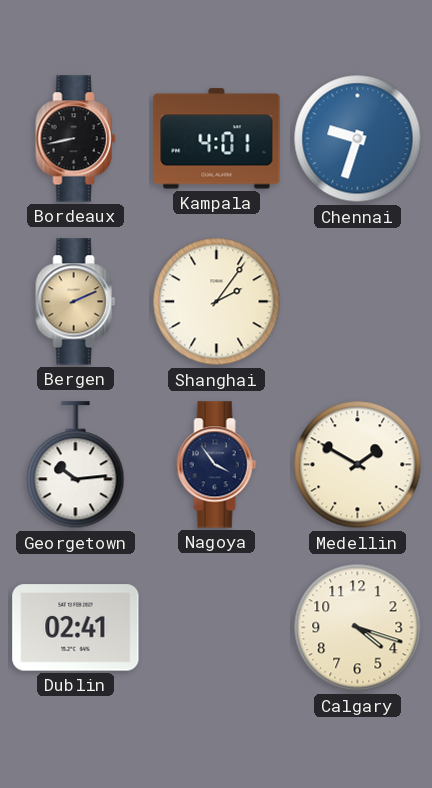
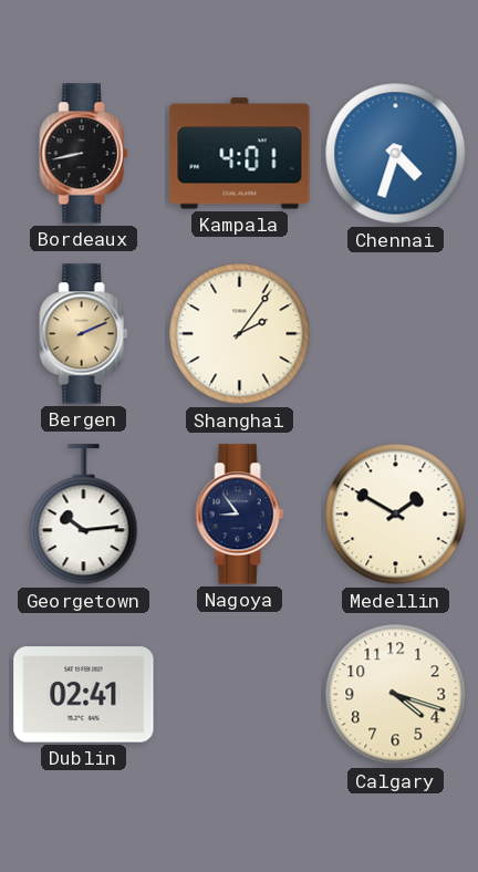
Chennai: 9:33 -> 4:33 (396, 154)
Nagoya: 3:54 -> 8:54 (240, 515)
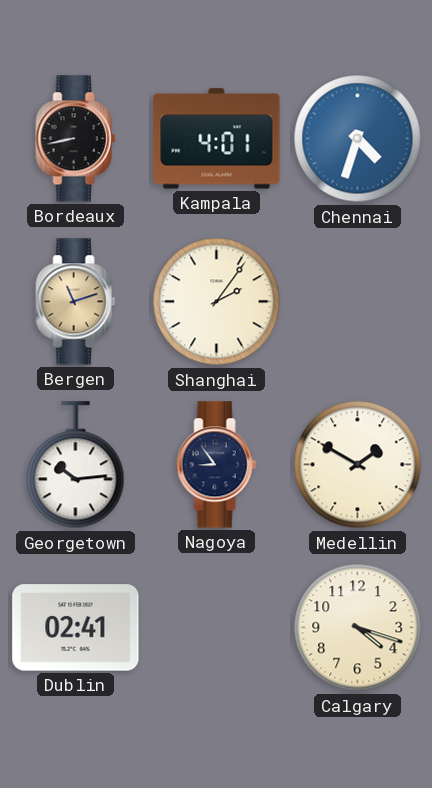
Bergen: 2:11 -> 11:12 (76, 302)
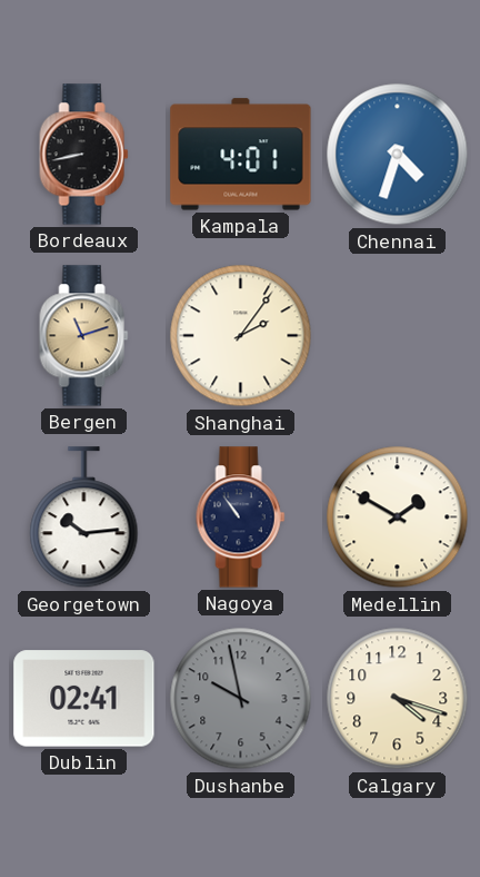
Nagoya: 8:54 -> 10:54 (241, 518)
Dushanbe: none -> 9:58 (241, 699)
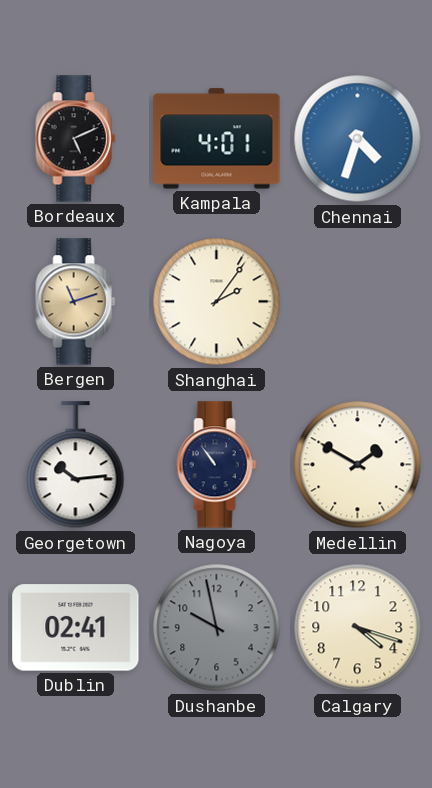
Bordeaux: 8:43 -> 5:11 (76, 139)
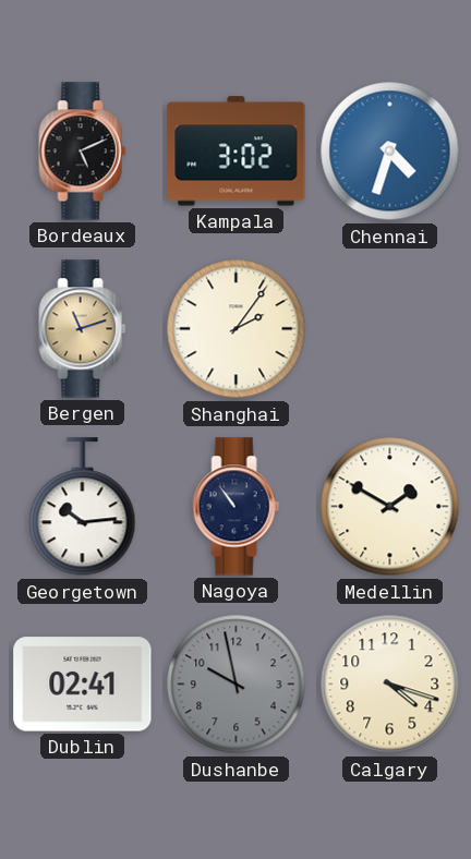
Kampala: 4:01 -> 3:02 (237, 152)
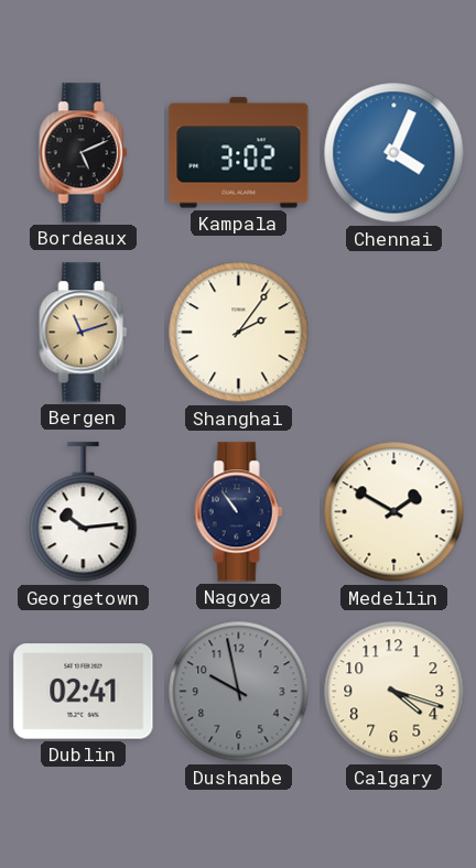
Chennai: 4:33 -> 4:04 (394, 153)
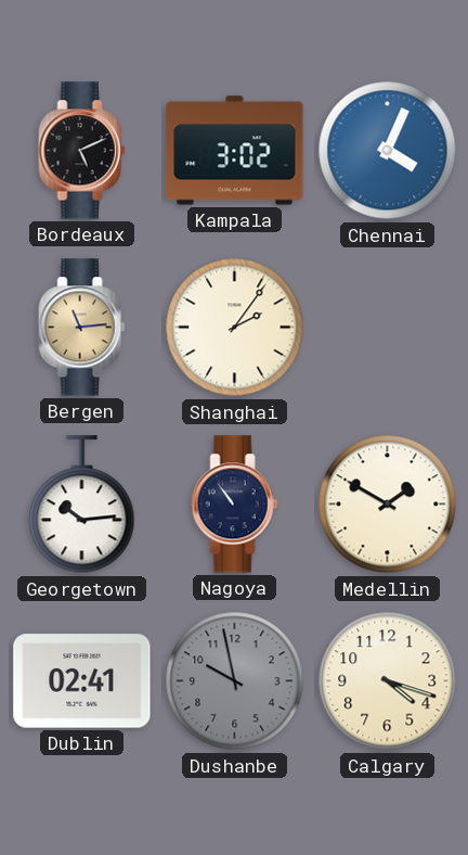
Bergen: 11:12 -> 11:14 (82, 328)
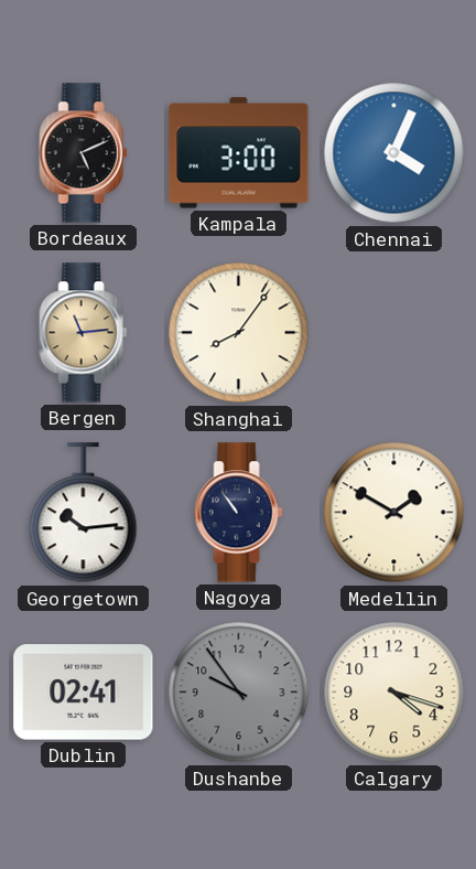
Kampala: 3:02 -> 3:00 (239, 153)
Shanghai: 2:06 -> 8:06 (239, 333)
Dushanbe: 9:58 -> 9:54 (239, 693)
